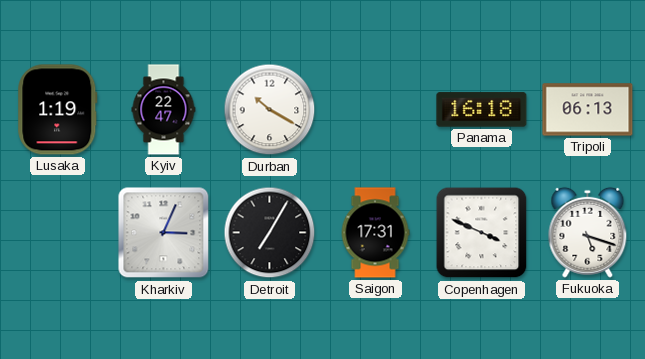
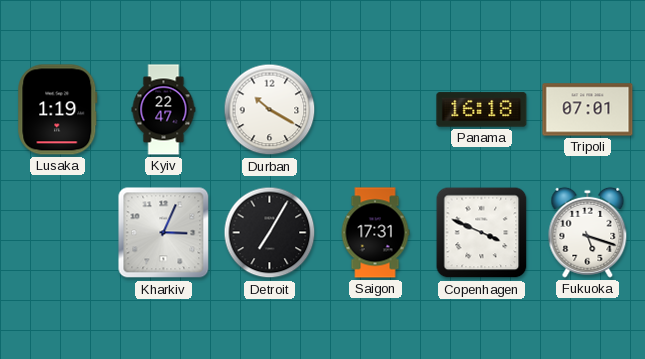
Tripoli: 06:13 -> 07:01 (588, 110)
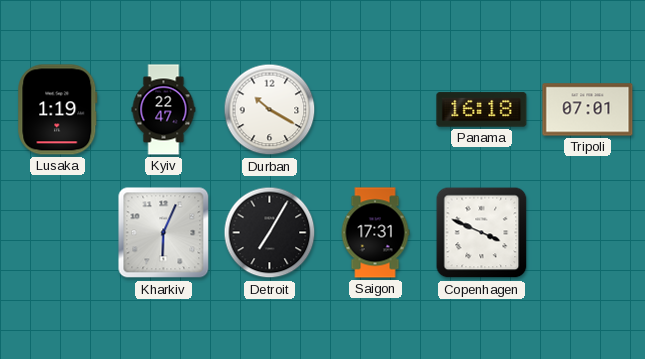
Kharkiv: 3:04 -> 6:04 (164, 233)
Fukuoka: 5:18 -> none (588, 232)
